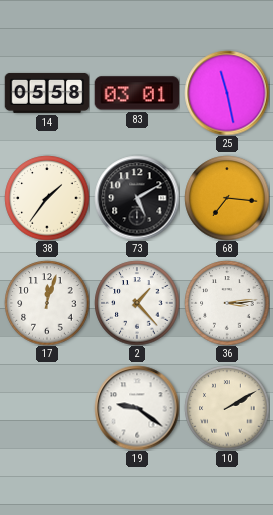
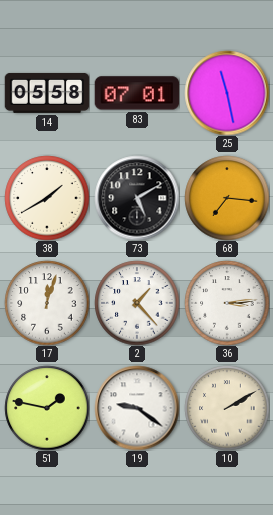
83: 03:01 -> 07:01 (137, 93)
38: 1:36 -> 1:40 (47, 198)
51: none -> 1:47 (47, 408)
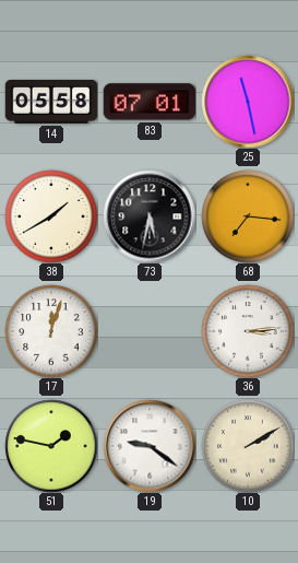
73: 5:10 -> 5:32 (150, 216)
2: 1:23 -> none (137, 303)
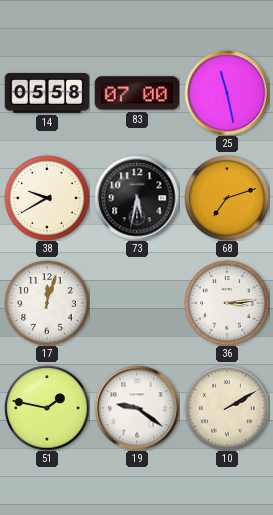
83: 07:01 -> 07:00 (137, 93)
38: 1:40 -> 9:40 (47, 198)
68: 7:16 -> 7:12 (227, 198)
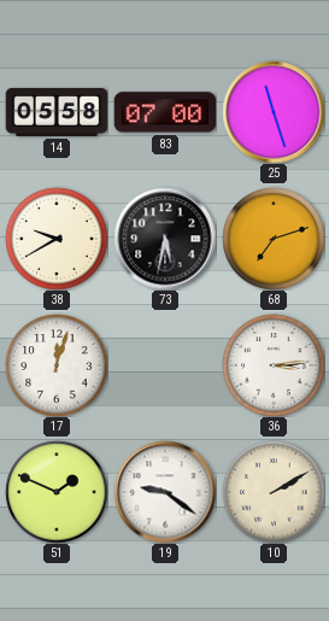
25: 11:28 -> 11:27 (274, 112)
51: 1:47 -> 1:49 (57, 492)
